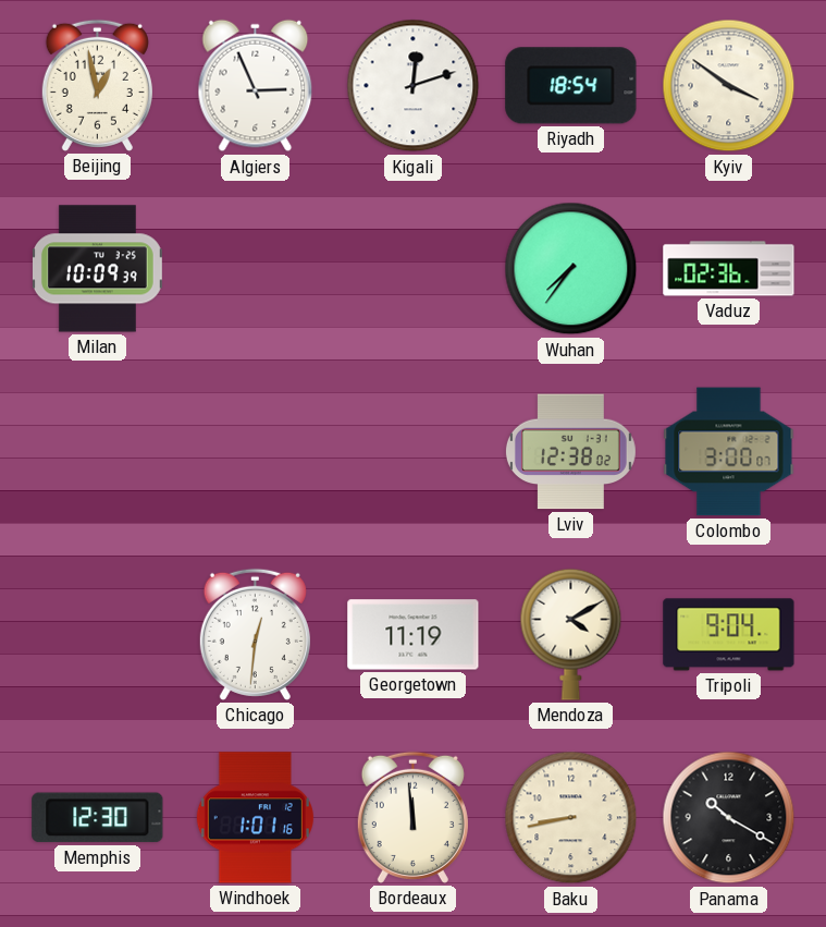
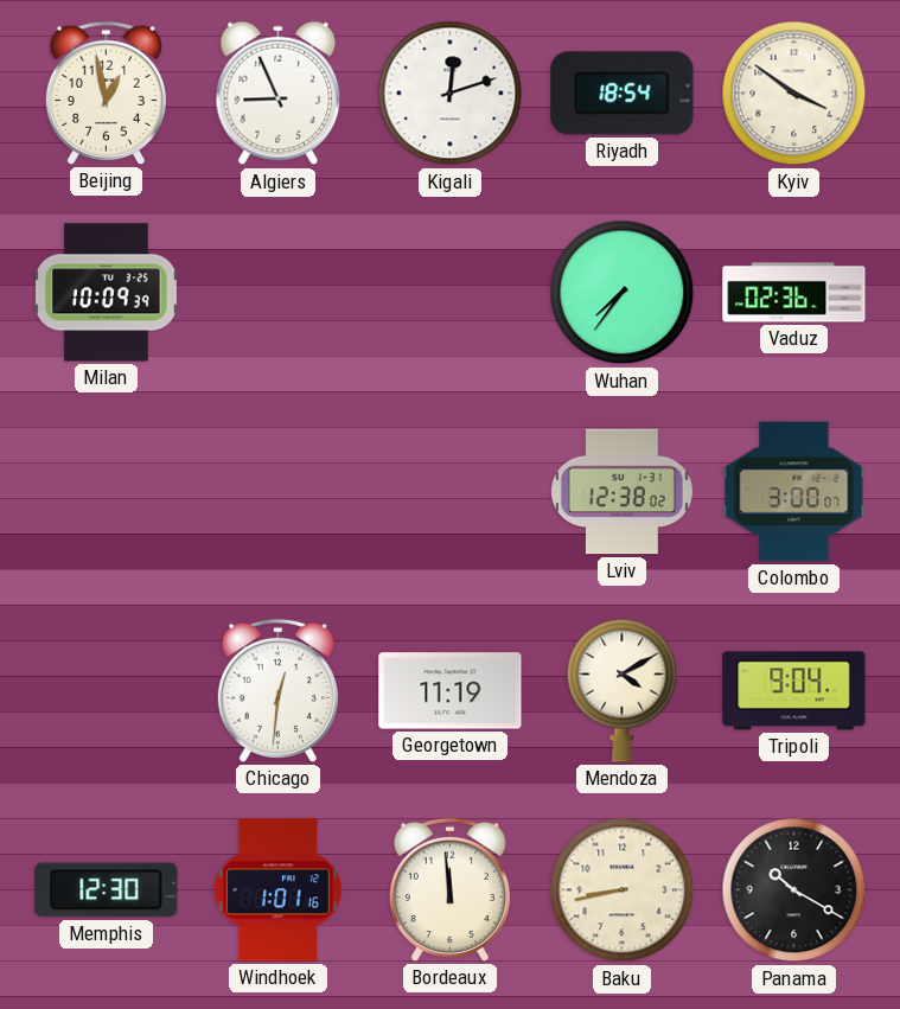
Algiers: 2:56 -> 8:56 (279, 94)
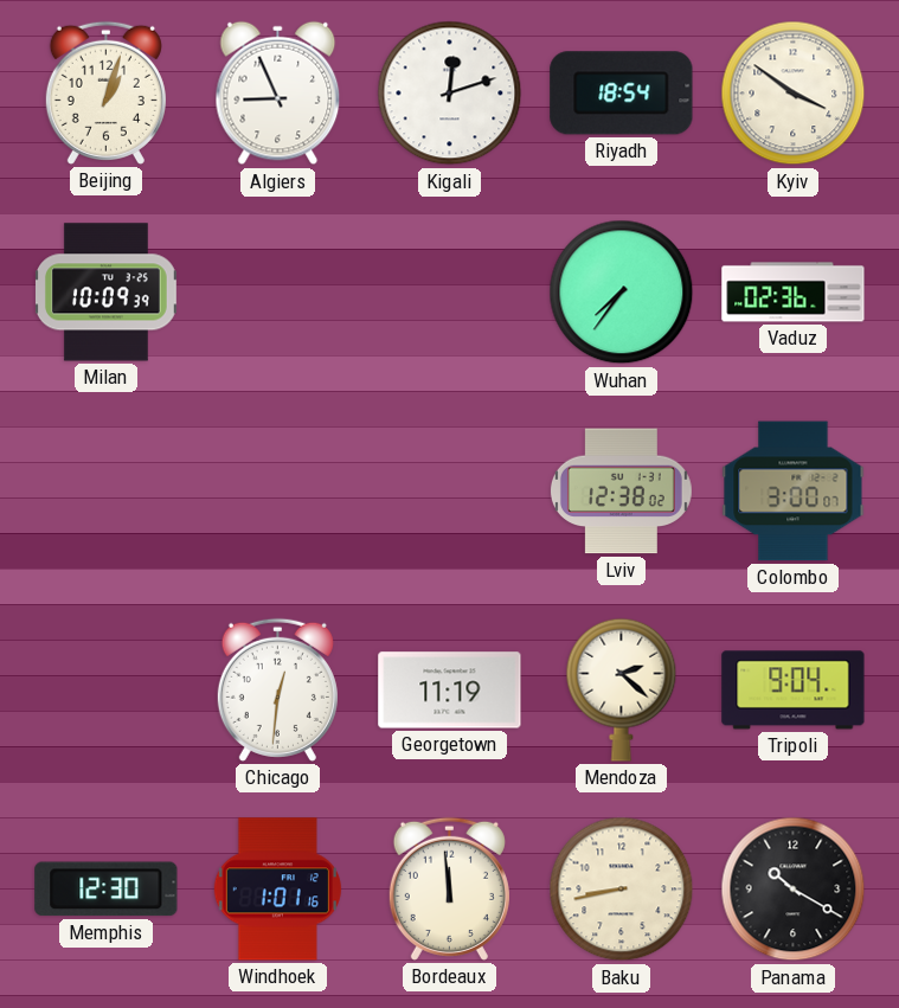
Beijing: 12:58 -> 1:03 (105, 92)
Mendoza: 4:10 -> 2:22 (622, 689)
